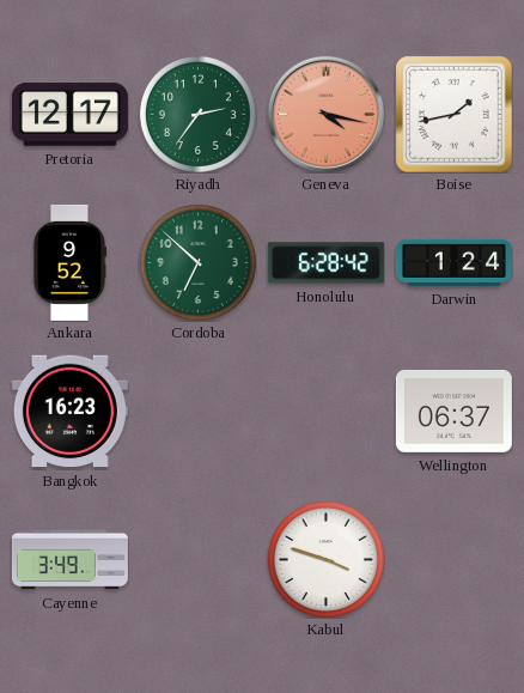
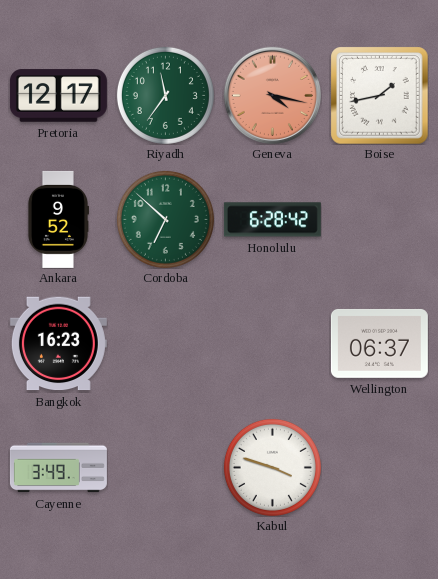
Riyadh: 2:36 -> 11:36 (165, 95)
Darwin: 1:24 -> none (453, 262)
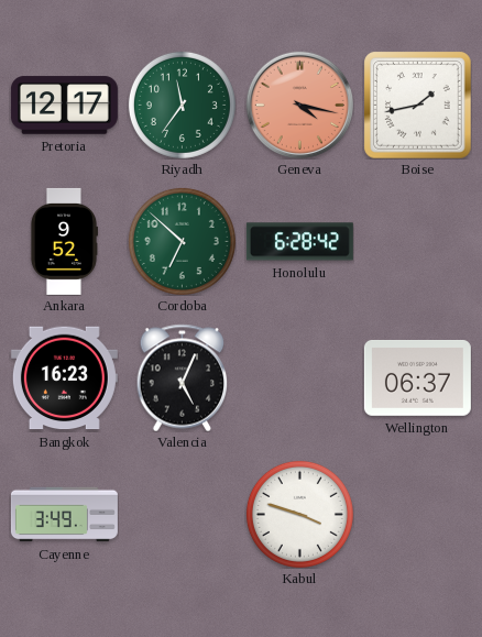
Valencia: none -> 5:04 (183, 377)
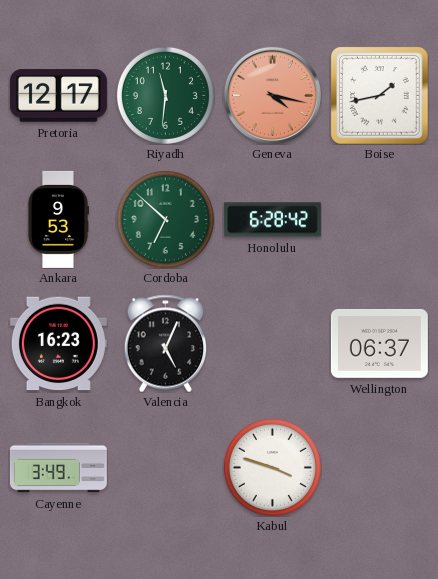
Riyadh: 11:36 -> 11:31 (165, 95)
Ankara: 9:52 -> 9:53 (57, 219)
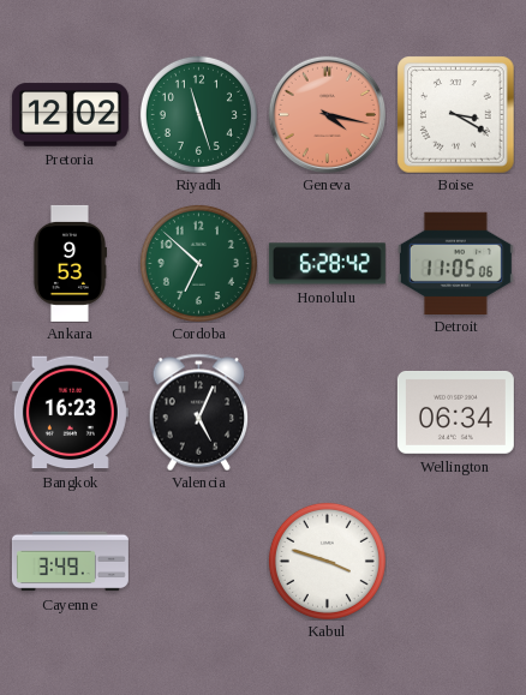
Pretoria: 12:17 -> 12:02 (70, 115)
Riyadh: 11:31 -> 11:27 (198, 114)
Boise: 1:43 -> 3:20 (455, 114)
Detroit: none -> 11:05 (455, 263)
Wellington: 06:37 -> 06:34 (455, 412)
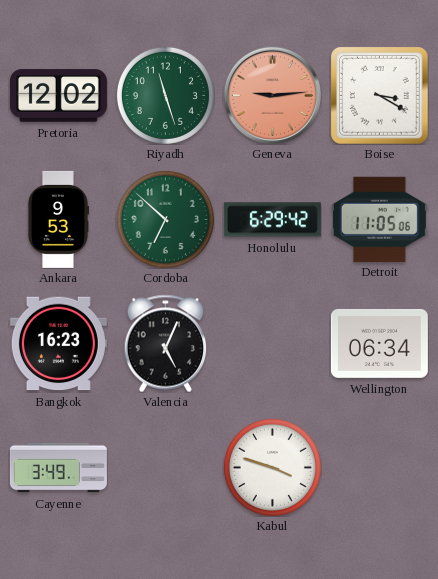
Geneva: 4:17 -> 9:14 (272, 95)
Honolulu: 6:28 -> 6:29 (272, 220)
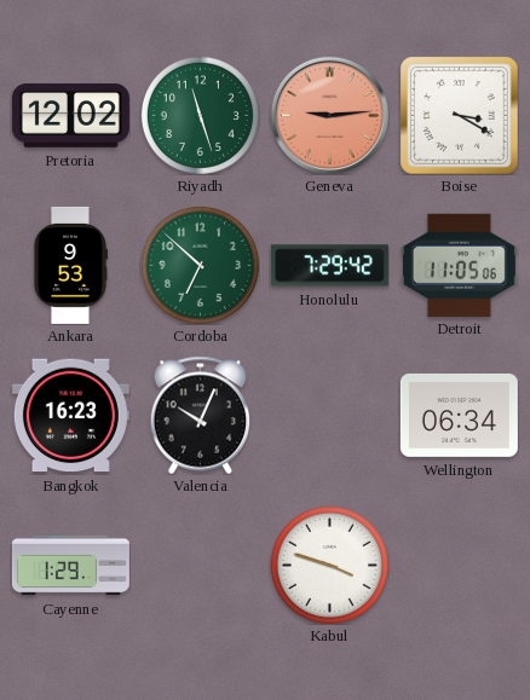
Honolulu: 6:29 -> 7:29 (329, 266)
Valencia: 5:04 -> 10:04 (201, 415)
Cayenne: 3:49 -> 1:29 (70, 566)
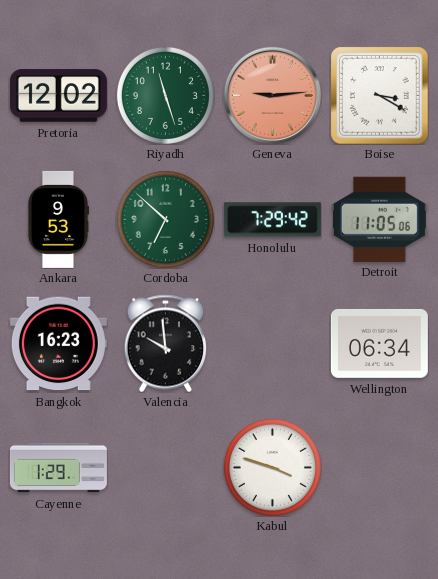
Valencia: 10:04 -> 9:59 (166, 343)
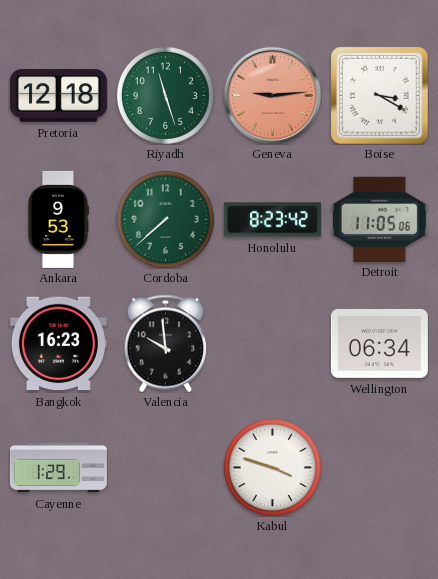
Pretoria: 12:02 -> 12:18 (58, 96)
Cordoba: 6:52 -> 7:38 (165, 219)
Honolulu: 7:29 -> 8:23 (272, 220)
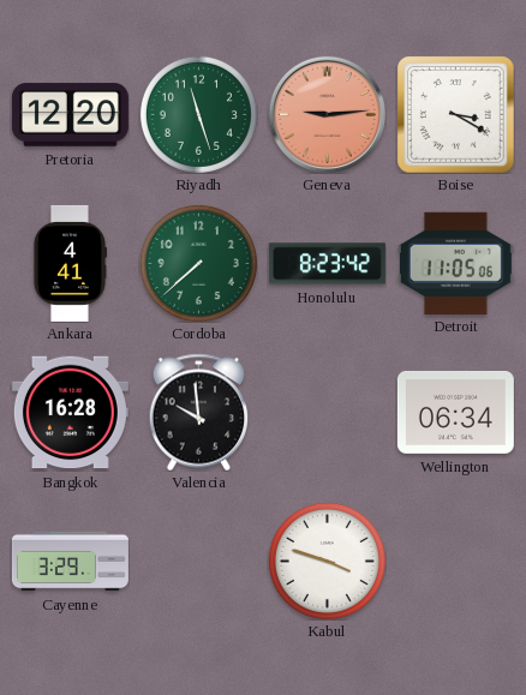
Pretoria: 12:18 -> 12:20 (70, 115)
Ankara: 9:53 -> 4:41 (68, 263)
Bangkok: 16:23 -> 16:28 (70, 413)
Cayenne: 1:29 -> 3:29 (70, 562)
